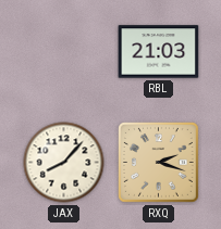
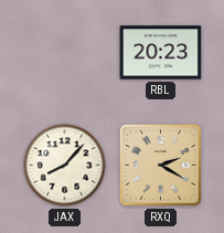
RBL: 21:03 -> 20:23 (161, 53)
RXQ: 2:18 -> 2:20 (161, 166)
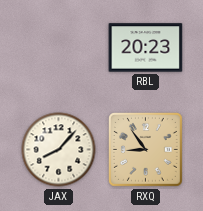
RXQ: 2:20 -> 8:54 (146, 150)
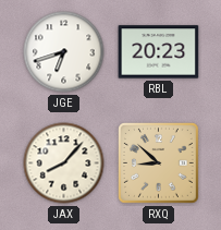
JGE: none -> 6:42 (64, 52)
RXQ: 8:54 -> 8:52 (159, 164)
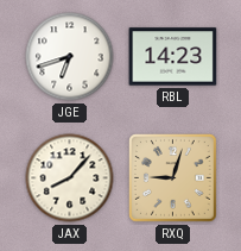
RBL: 20:23 -> 14:23 (173, 57)
RXQ: 8:52 -> 9:03 (173, 178)
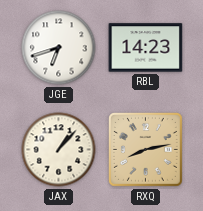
JAX: 8:07 -> 1:07 (59, 150)
RXQ: 9:03 -> 8:13 (146, 150)
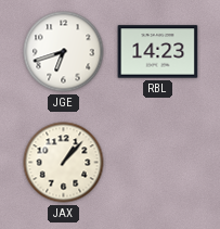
RXQ: 8:13 -> none (146, 150)
